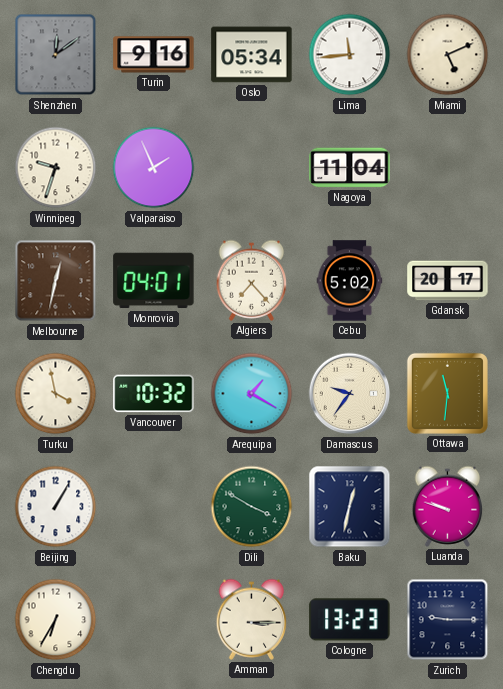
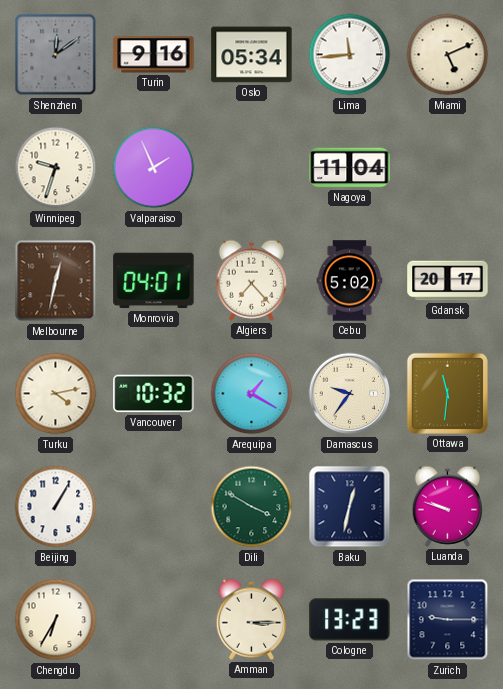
Turku: 3:58 -> 4:13 (56, 394)
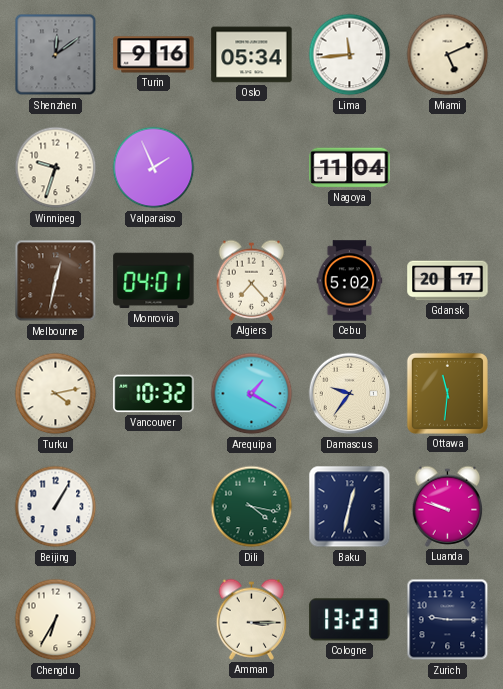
Dili: 3:50 -> 4:17 (252, 507)
